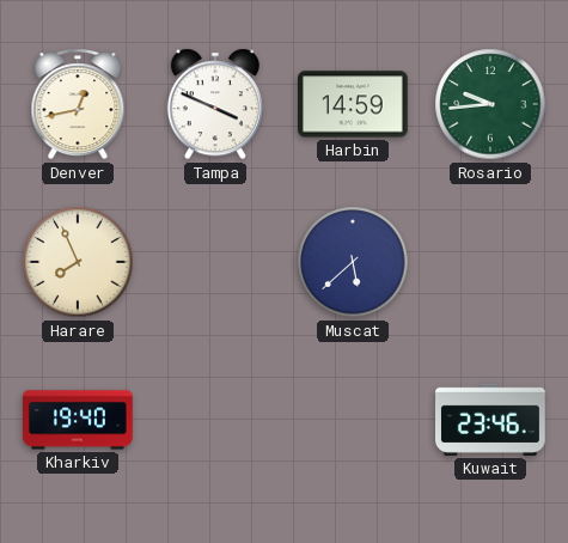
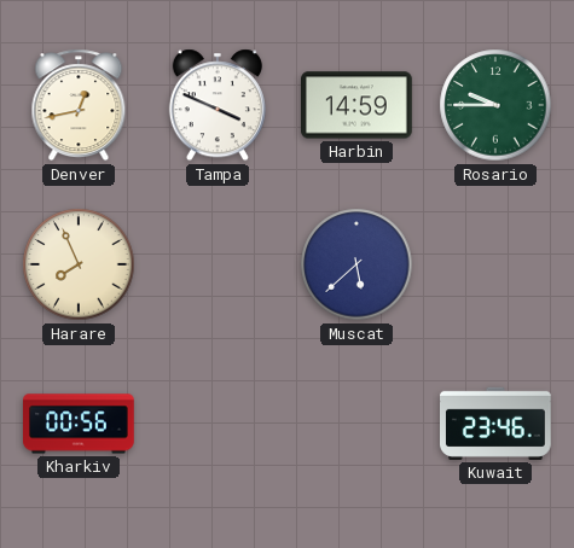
Rosario: 9:44 -> 9:45 (495, 105)
Kharkiv: 19:40 -> 00:56 (80, 424)
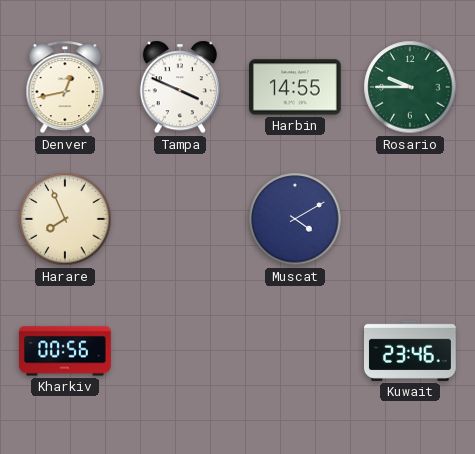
Harbin: 14:59 -> 14:55 (296, 87)
Muscat: 5:38 -> 4:10 (295, 219)
